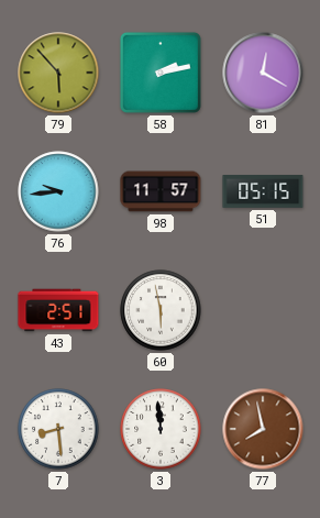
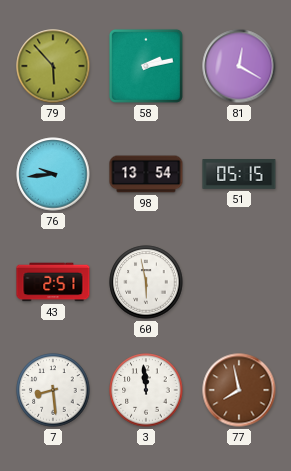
98: 11:57 -> 13:54 (146, 174)
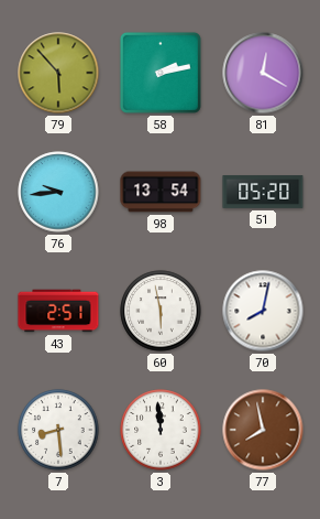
51: 05:15 -> 05:20 (263, 192)
70: none -> 8:02 (263, 311)
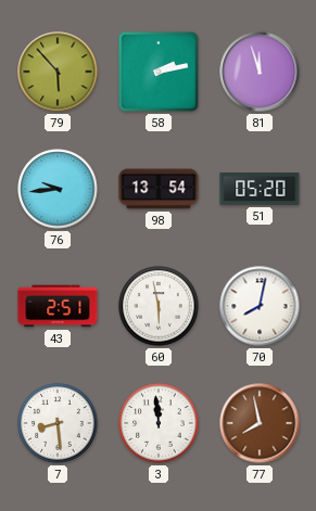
81: 12:20 -> 11:57 (260, 72)
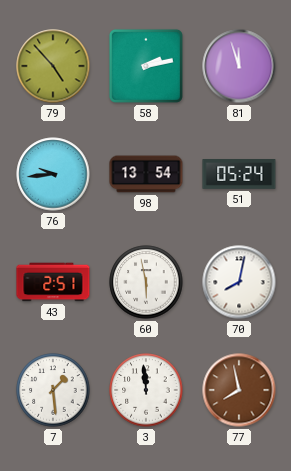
79: 5:53 -> 4:53 (53, 66)
51: 05:20 -> 05:24 (239, 174)
7: 8:29 -> 1:29 (53, 390)
